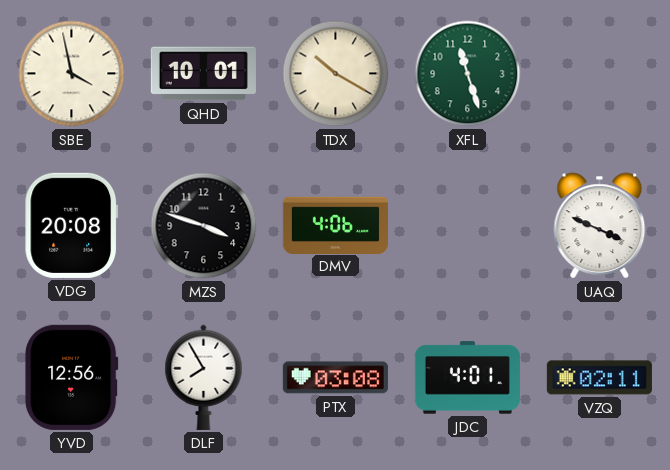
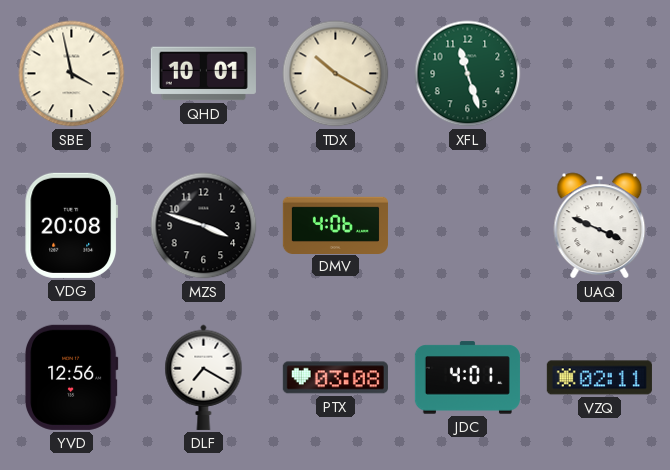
DLF: 7:55 -> 7:20 (204, 377)
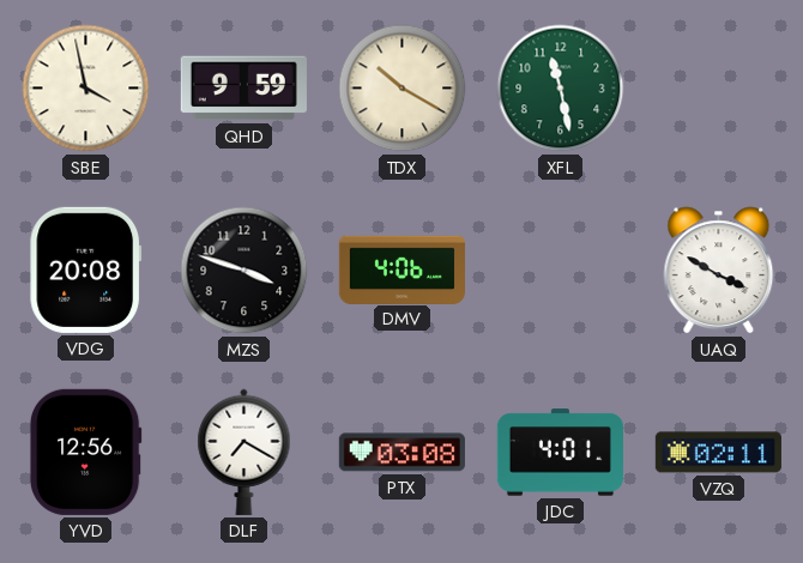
QHD: 10:01 -> 9:59 (243, 89)
XFL: 11:27 -> 11:28 (561, 89)
UAQ: 3:49 -> 3:50 (719, 271)
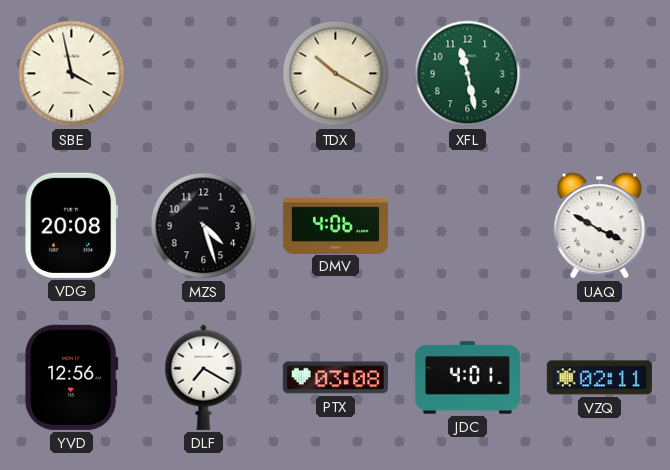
QHD: 9:59 -> none (243, 89)
MZS: 3:48 -> 4:27 (204, 226)
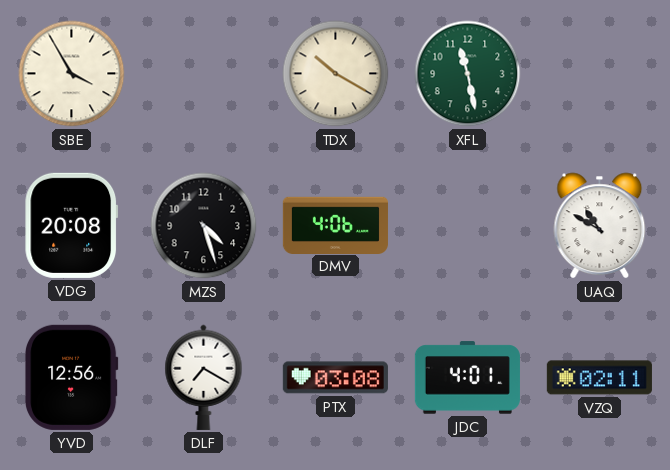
SBE: 3:58 -> 3:55 (72, 74)
UAQ: 3:50 -> 10:50 (600, 226)
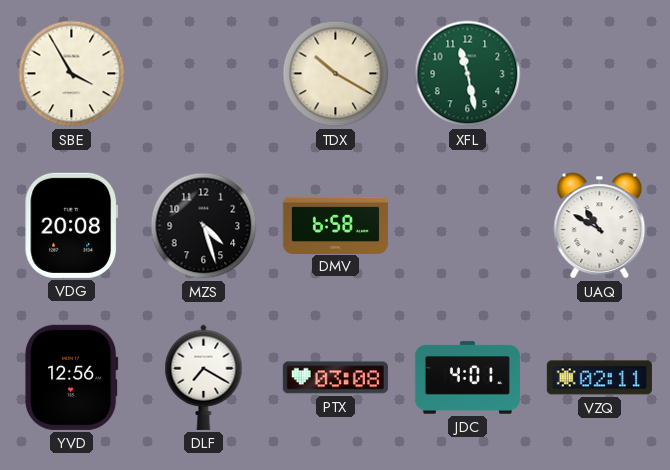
DMV: 4:06 -> 6:58 (335, 225)
